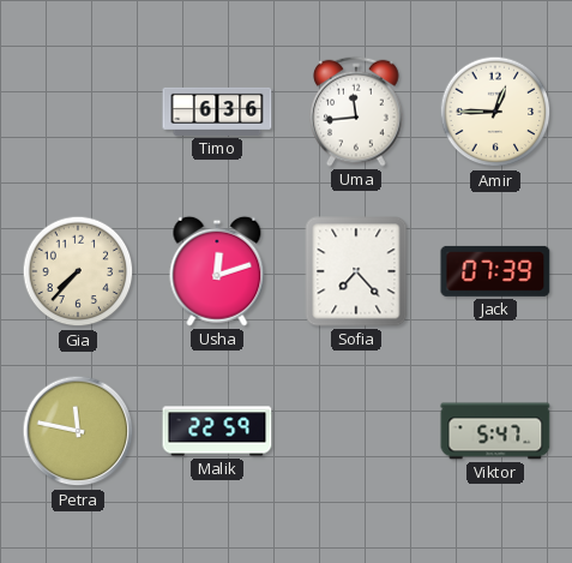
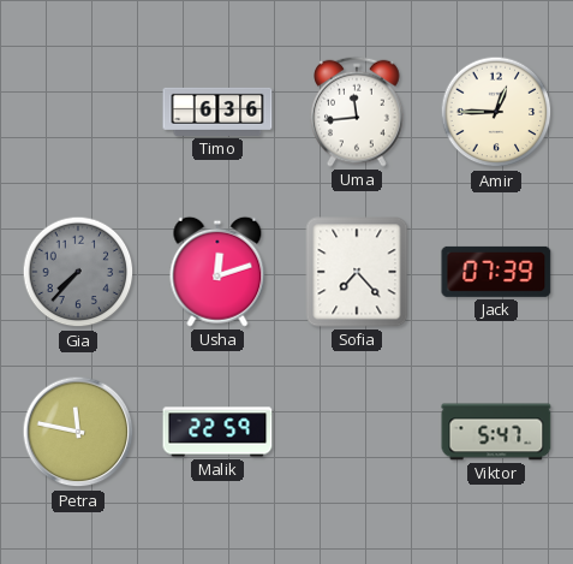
Gia dial: cream -> grey (78, 272)
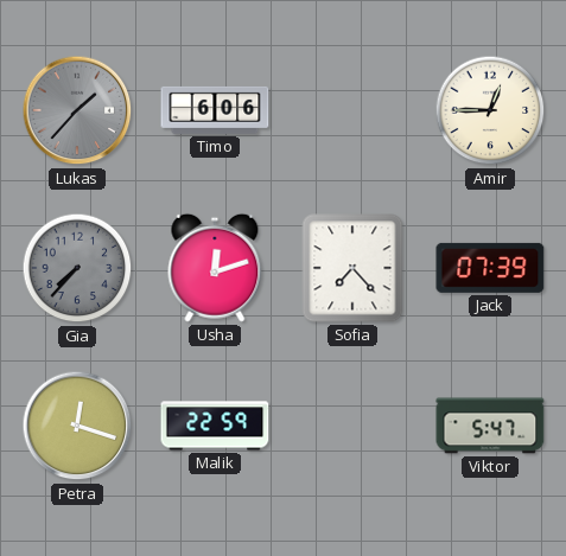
Lukas: none -> 1:37 (77, 110)
Timo: 6:36 -> 6:06 (215, 110)
Uma: 11:44 -> none (357, 112)
Petra: 11:47 -> 12:18 (77, 426)
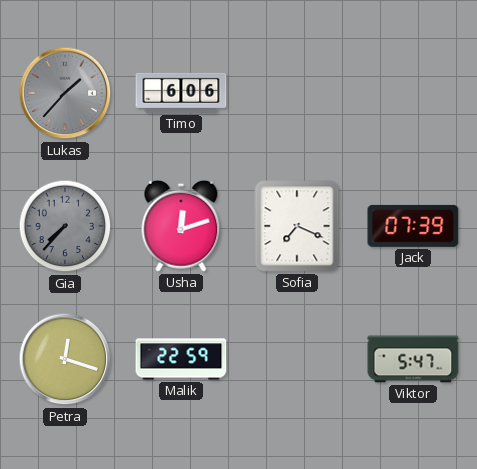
Amir: 12:45 -> none (490, 110)
Sofia: 7:23 -> 7:19 (297, 226)
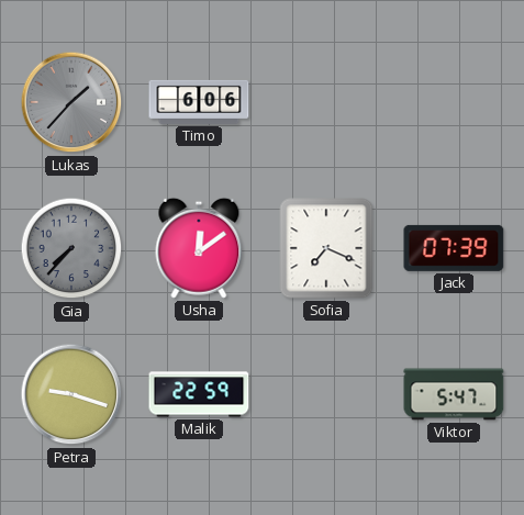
Usha: 12:12 -> 12:09 (199, 248)
Petra: 12:18 -> 9:18 (71, 394)
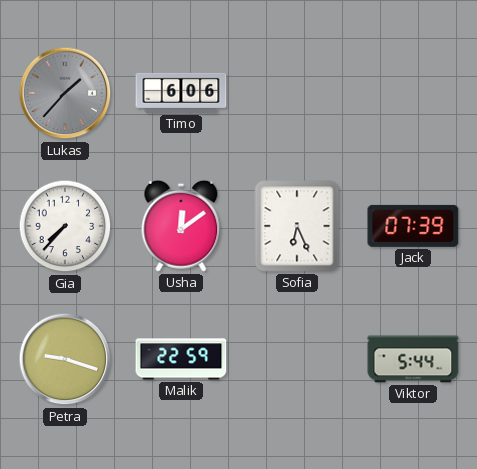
Gia dial: grey -> white (65, 226)
Sofia: 7:19 -> 6:26 (297, 226)
Viktor: 5:47 -> 5:44 (413, 359)
